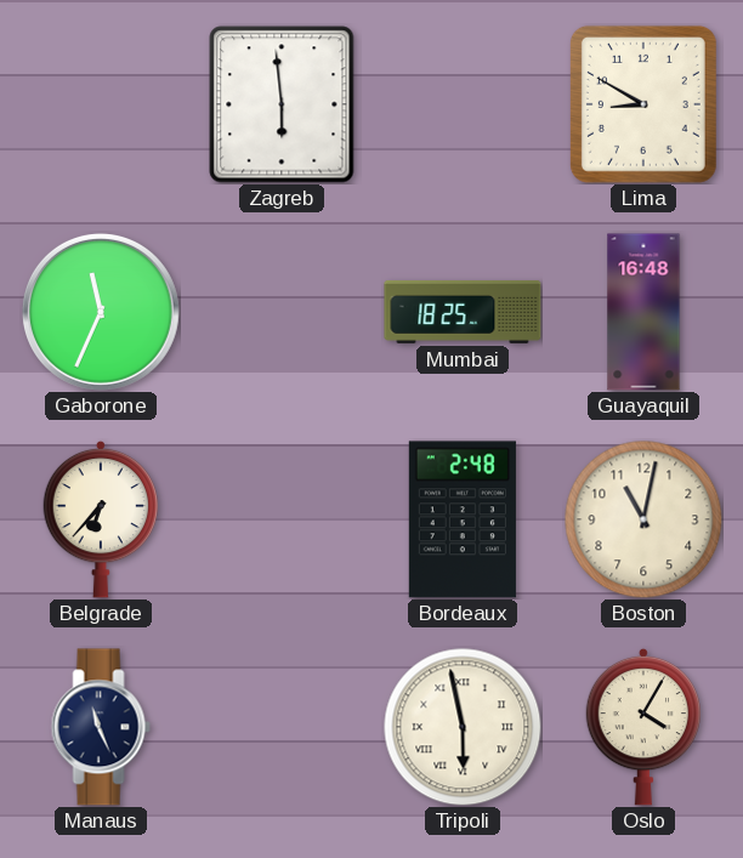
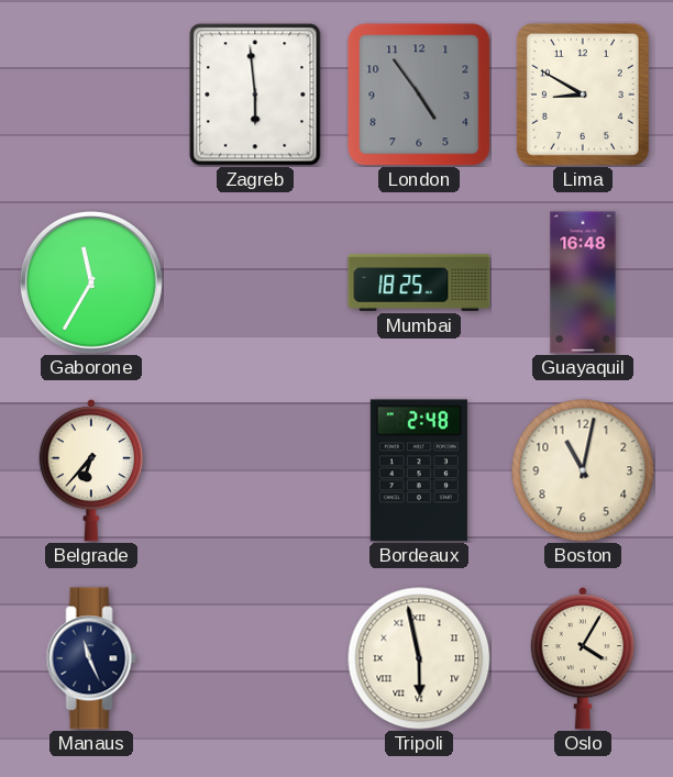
London: none -> 4:54 (419, 95)
Gaborone: 11:34 -> 11:35 (91, 282)
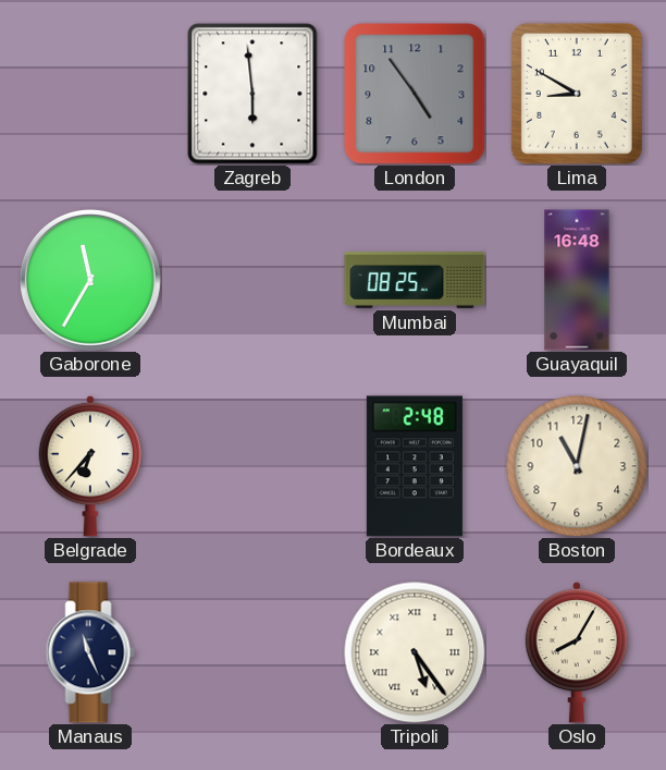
Mumbai: 18:25 -> 08:25 (415, 280)
Tripoli: 5:58 -> 5:24 (415, 652)
Oslo: 4:05 -> 8:05 (577, 652)
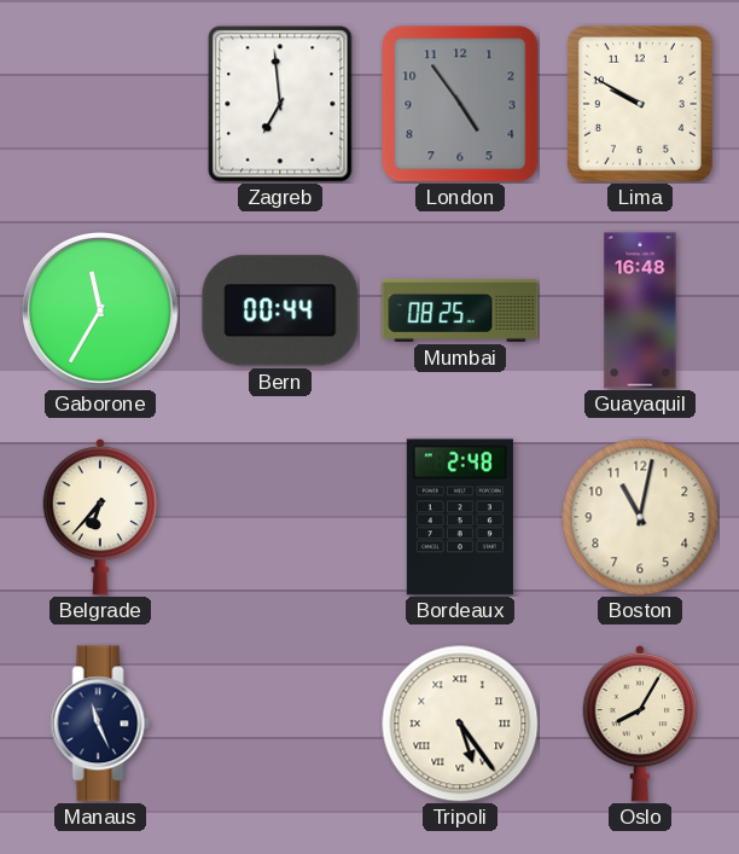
Zagreb: 5:59 -> 6:59 (280, 104)
Lima: 8:50 -> 9:50 (640, 104)
Bern: none -> 00:44 (280, 310)
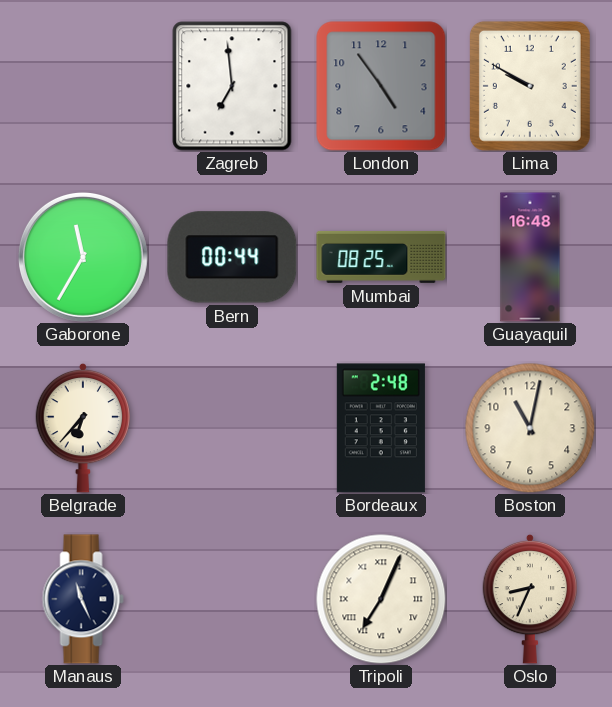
Tripoli: 5:24 -> 7:04 (381, 599)
Oslo: 8:05 -> 8:34 (530, 599)
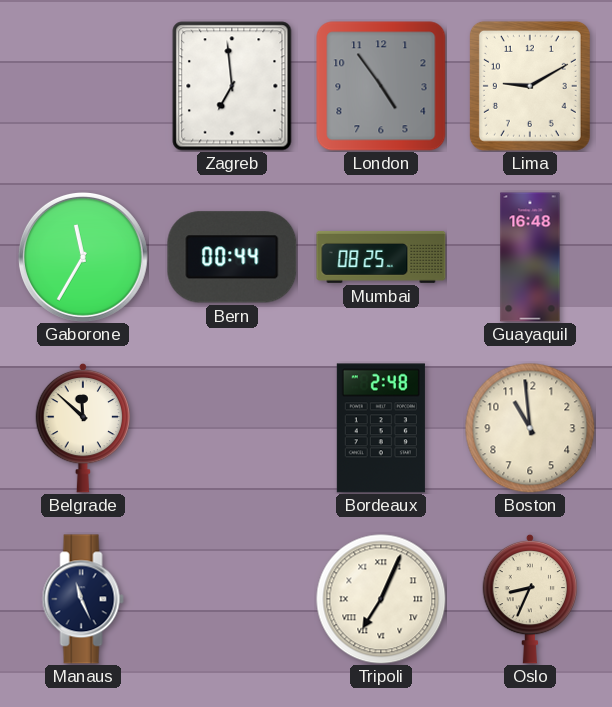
Lima: 9:50 -> 9:10 (530, 86)
Belgrade: 6:37 -> 11:52 (83, 428)
Boston: 11:02 -> 10:59 (530, 428)
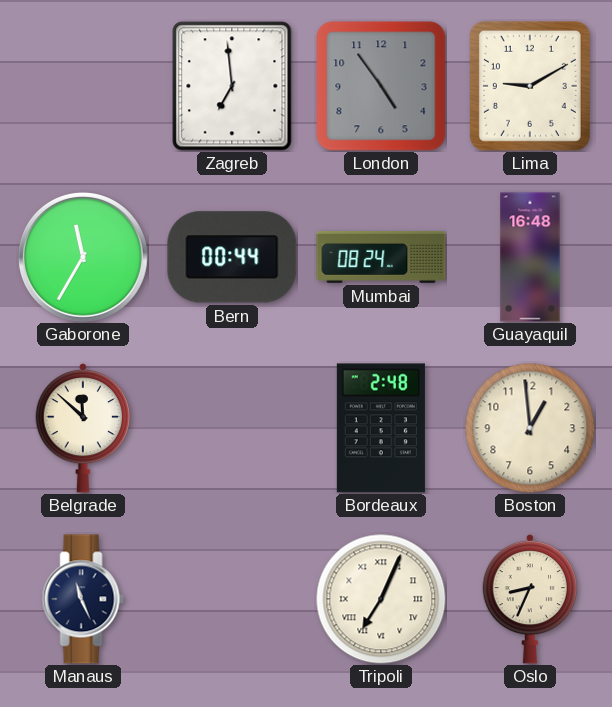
Mumbai: 08:25 -> 08:24 (381, 257)
Boston: 10:59 -> 12:59 (530, 428)
